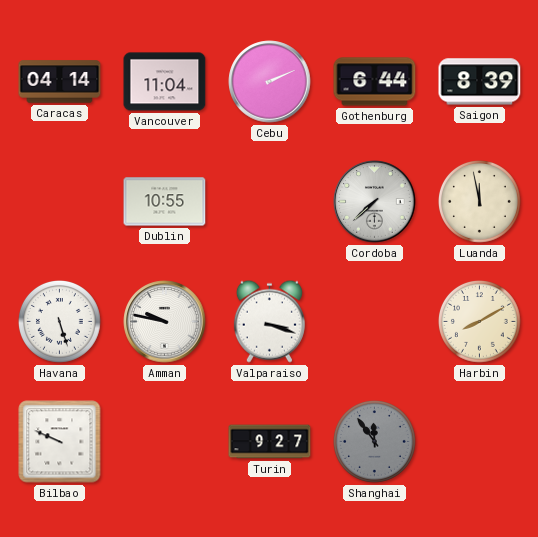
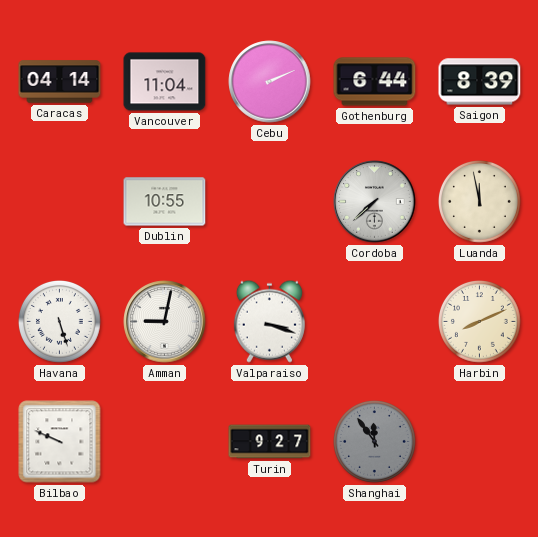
Amman: 9:47 -> 9:02 (165, 322)
Harbin: 8:10 -> 8:11 (480, 322)
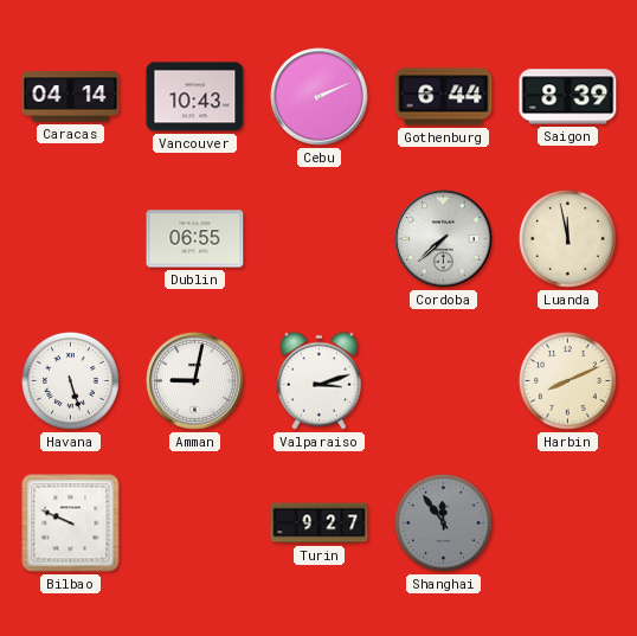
Vancouver: 11:04 -> 10:43 (195, 97)
Dublin: 10:55 -> 06:55 (195, 239)
Valparaiso: 3:18 -> 3:12 (318, 380)
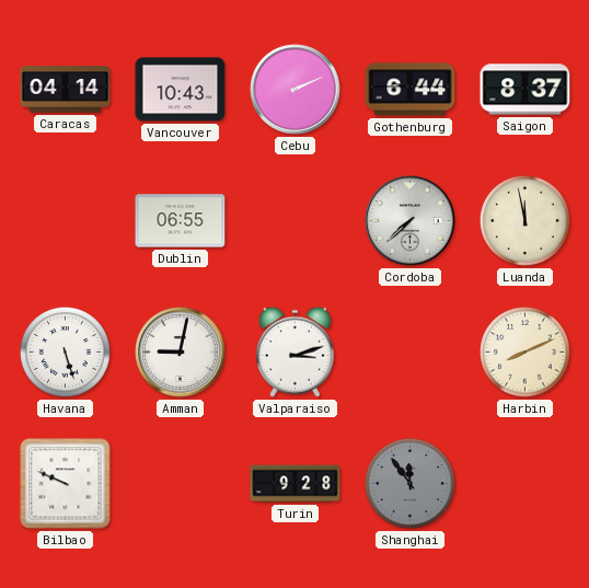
Saigon: 8:39 -> 8:37 (526, 90)
Turin: 9:27 -> 9:28 (296, 484)
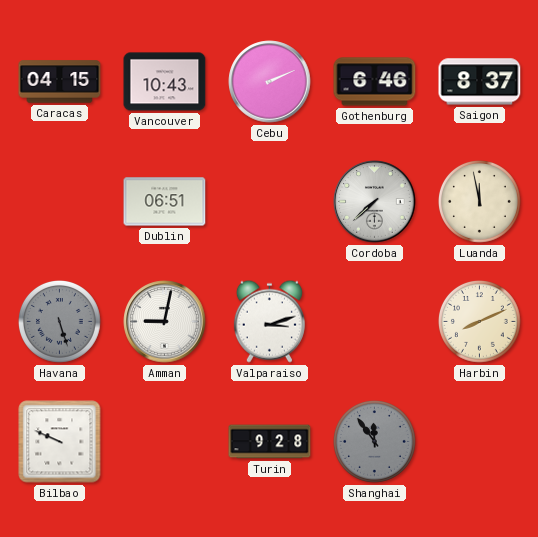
Caracas: 04:14 -> 04:15 (60, 82)
Gothenburg: 6:44 -> 6:46 (375, 82)
Dublin: 06:55 -> 06:51 (165, 202)
Havana dial: white -> grey (60, 322)
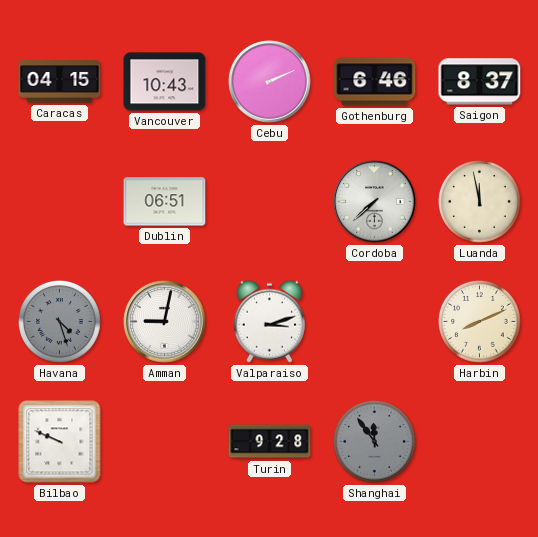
Havana: 5:27 -> 4:27 (60, 322)
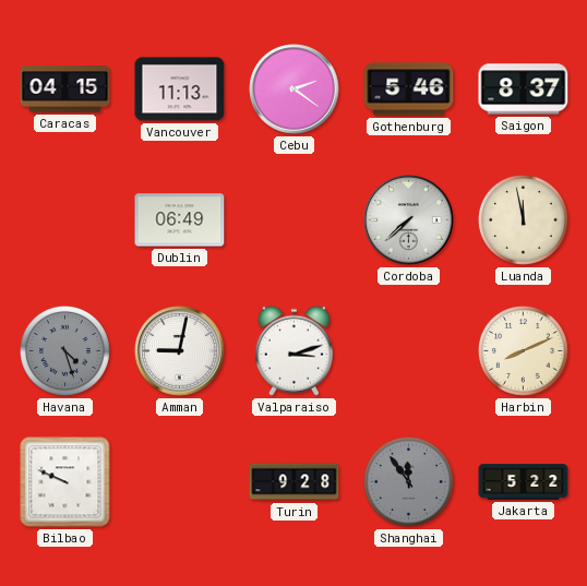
Vancouver: 10:43 -> 11:13 (180, 89)
Cebu: 2:11 -> 2:21 (295, 89)
Gothenburg: 6:46 -> 5:46 (409, 89)
Dublin: 06:51 -> 06:49 (180, 220)
Jakarta: none -> 5:22 (524, 482)
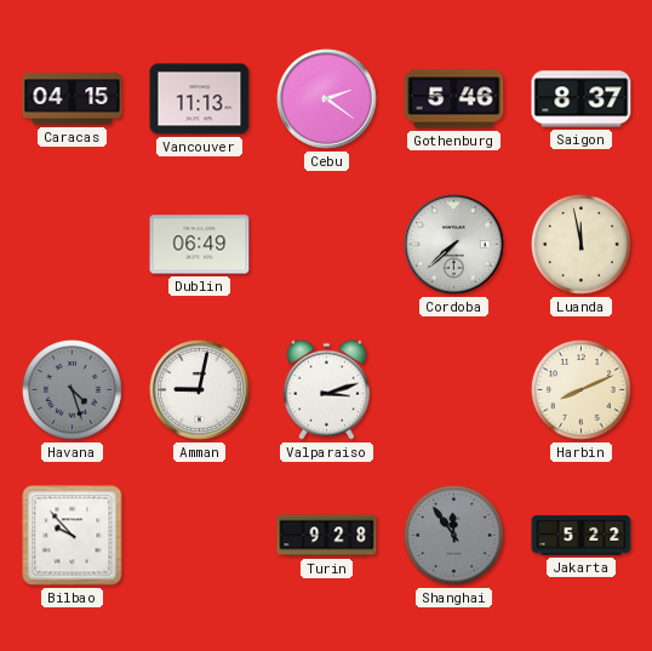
Bilbao: 9:49 -> 9:53 (73, 536)
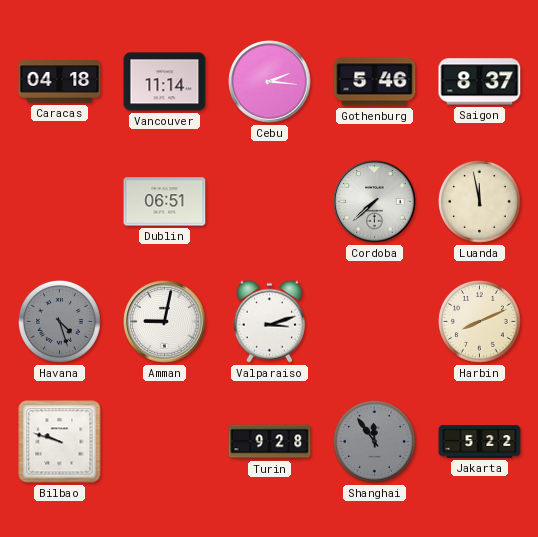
Caracas: 04:15 -> 04:18 (60, 82)
Vancouver: 11:13 -> 11:14 (165, 82)
Cebu: 2:21 -> 2:16 (270, 82)
Dublin: 06:49 -> 06:51 (165, 202)
Bilbao: 9:53 -> 9:48 (60, 442)
